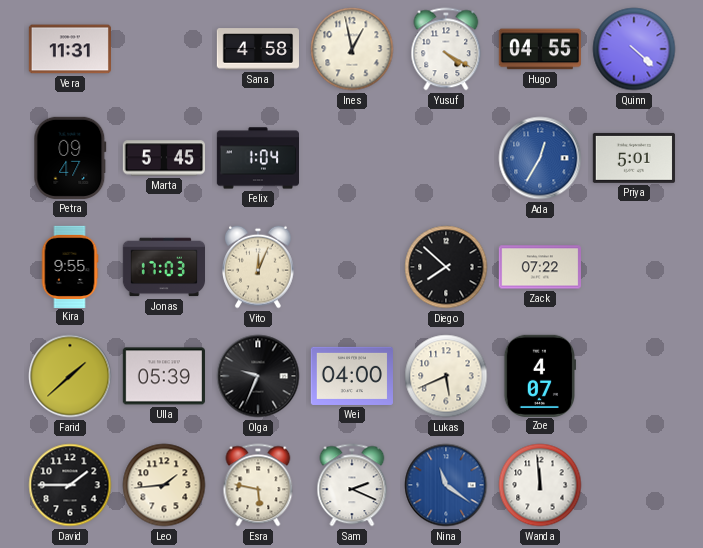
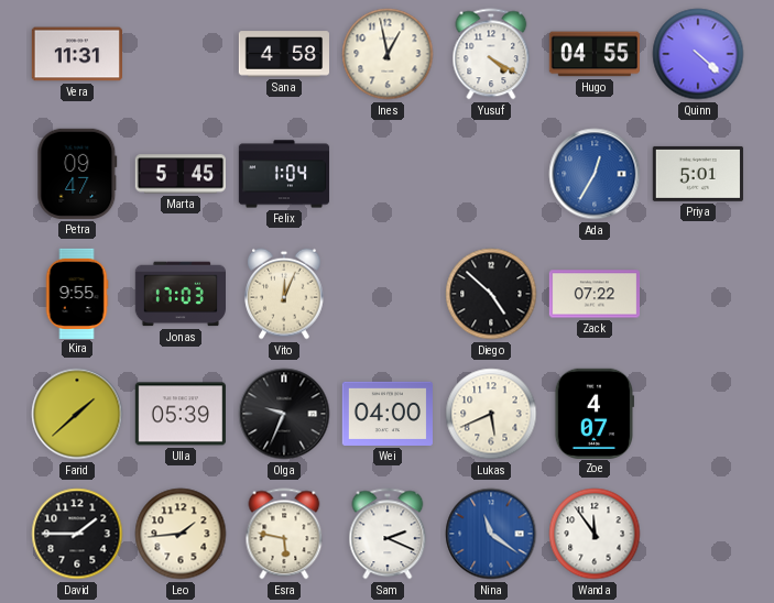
Diego: 7:52 -> 4:52 (491, 294)
Wanda: 11:59 -> 11:54 (595, 534)
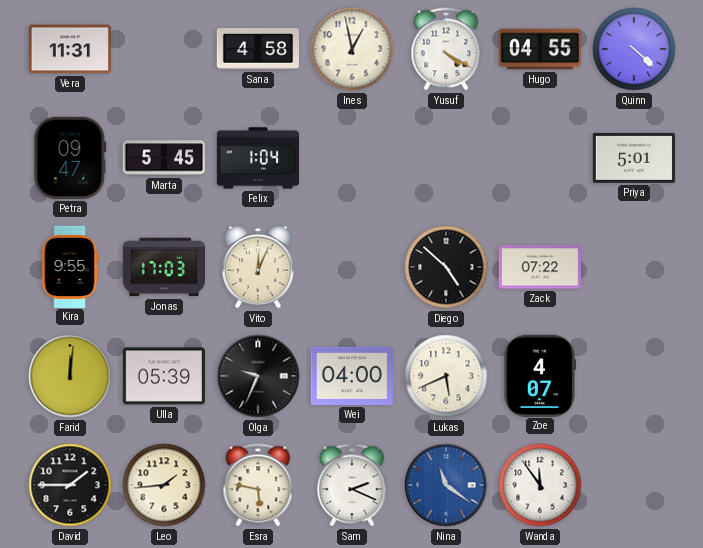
Ada: 12:35 -> none (595, 174)
Farid: 1:38 -> 12:01 (70, 376)
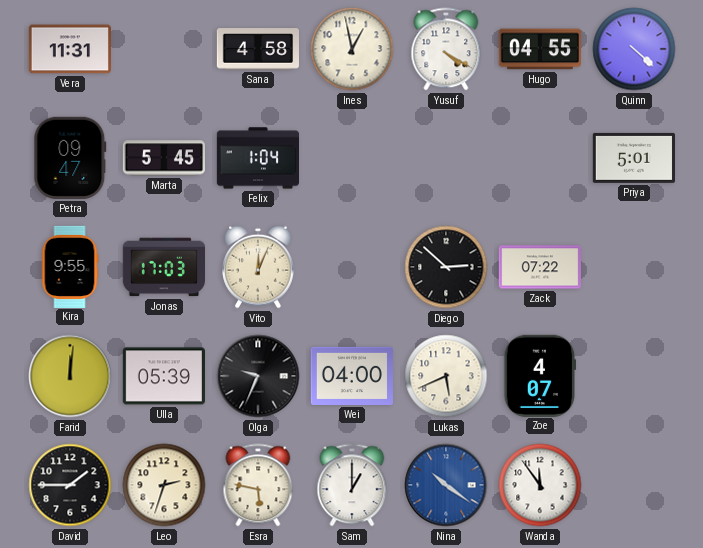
Diego: 4:52 -> 2:52 (446, 267)
Leo: 1:44 -> 2:33 (164, 485)
Sam: 2:19 -> 1:00 (352, 485)
Nina: 11:21 -> 10:21 (446, 485)
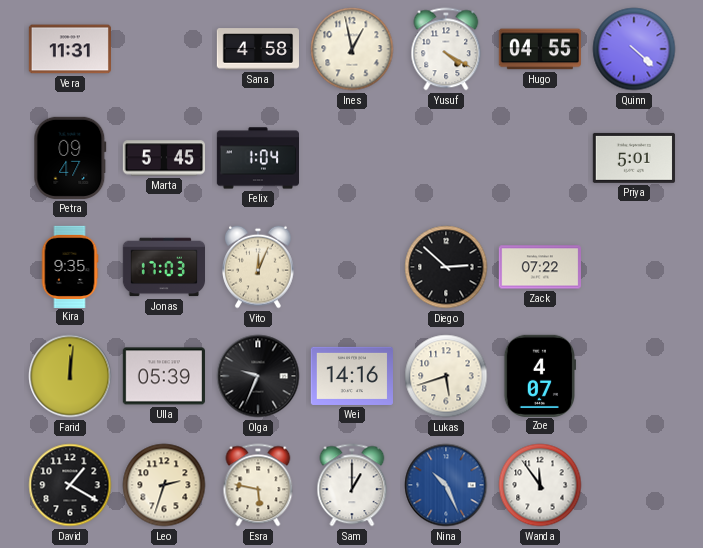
Kira: 9:55 -> 9:35 (70, 266)
Wei: 04:00 -> 14:16 (351, 376)
Lukas: 5:41 -> 5:42 (446, 376)
David: 1:45 -> 1:20 (70, 485)
Nina: 10:21 -> 10:26 (446, 485)
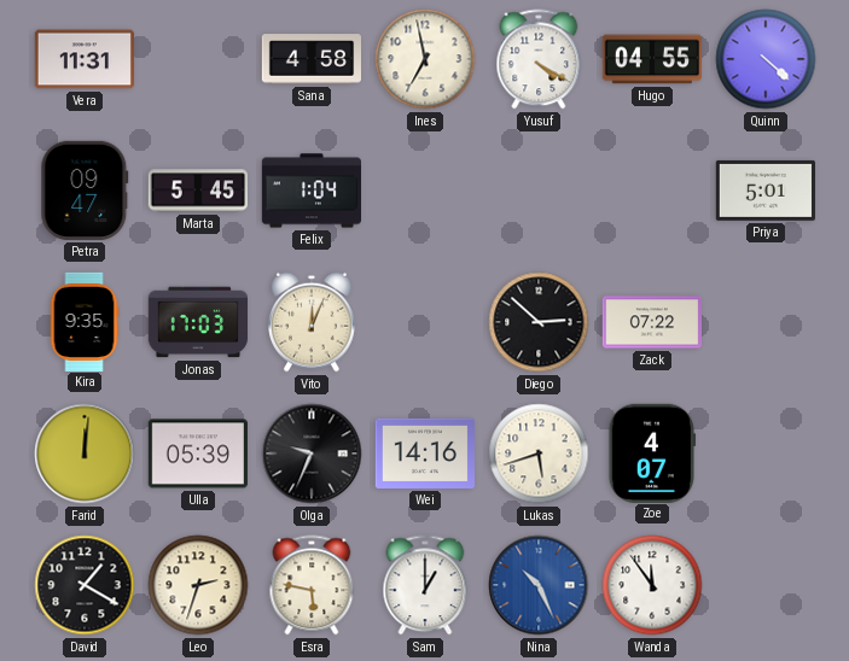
Ines: 12:58 -> 6:58 (425, 59)
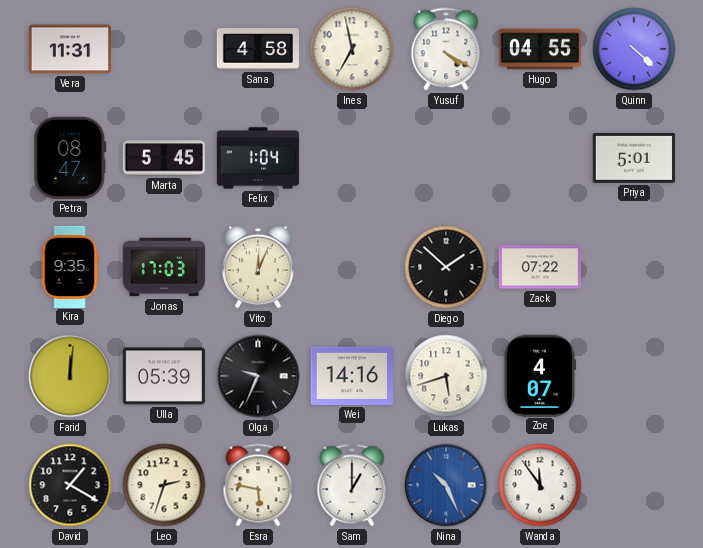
Petra: 09:47 -> 08:47 (70, 158)
Diego: 2:52 -> 1:52 (446, 267)
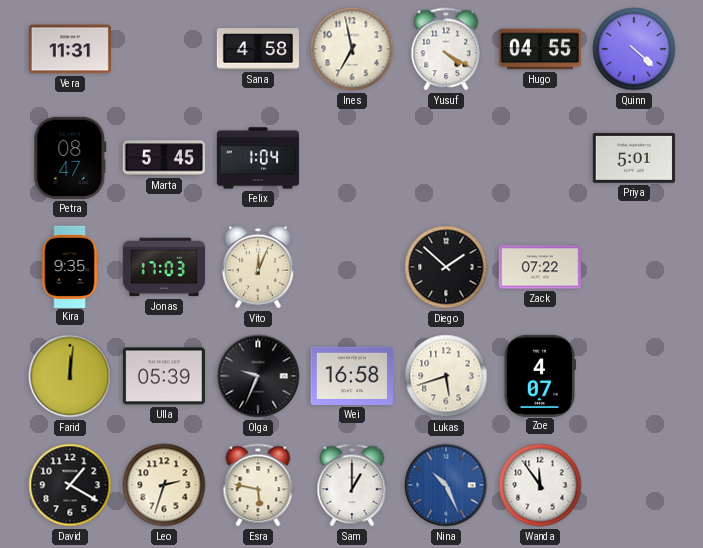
Wei: 14:16 -> 16:58 (351, 376)
